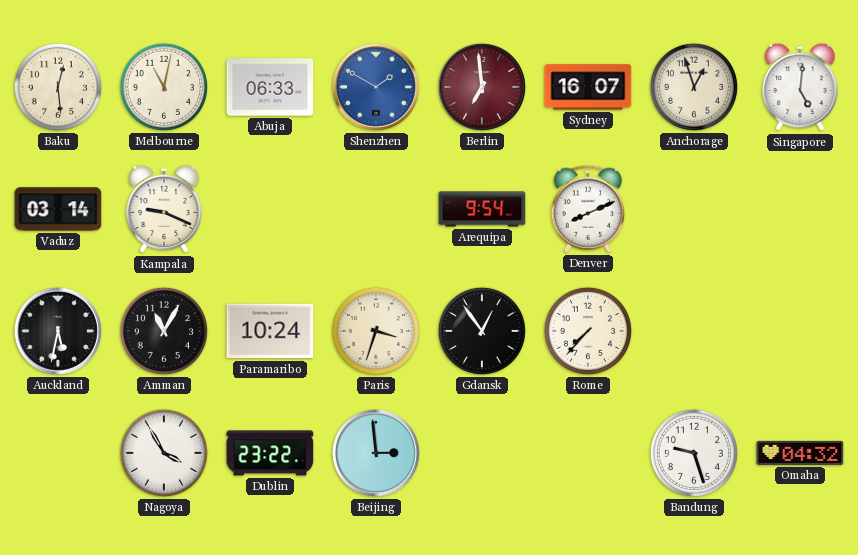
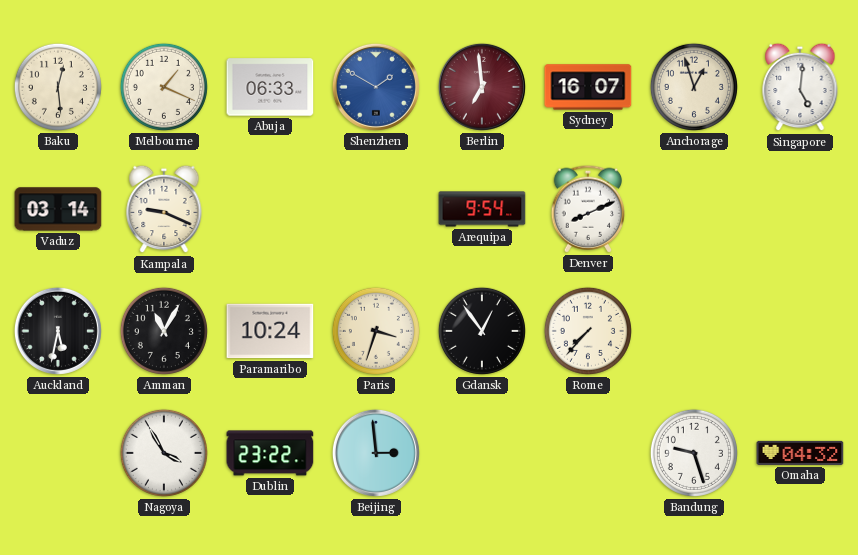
Melbourne: 11:02 -> 1:19 (164, 87)
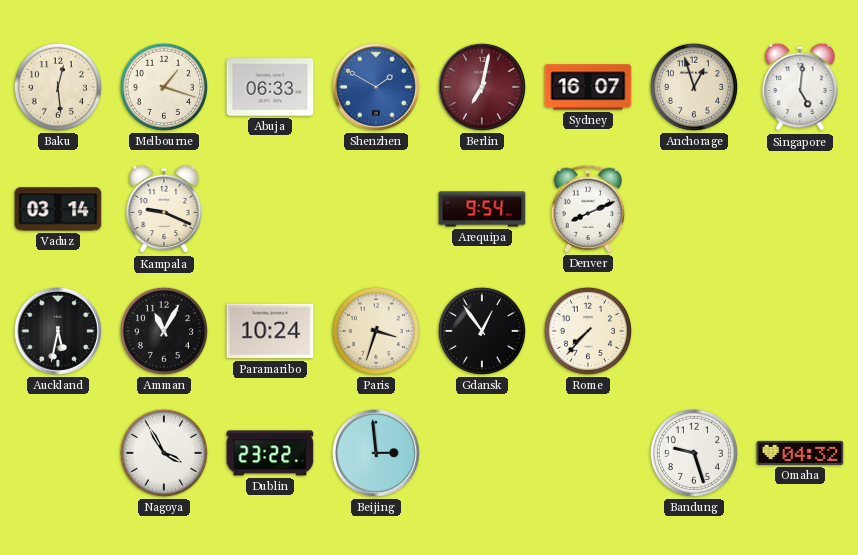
Melbourne: 1:19 -> 1:18 (164, 87)
Berlin: 6:59 -> 7:02 (482, 87)
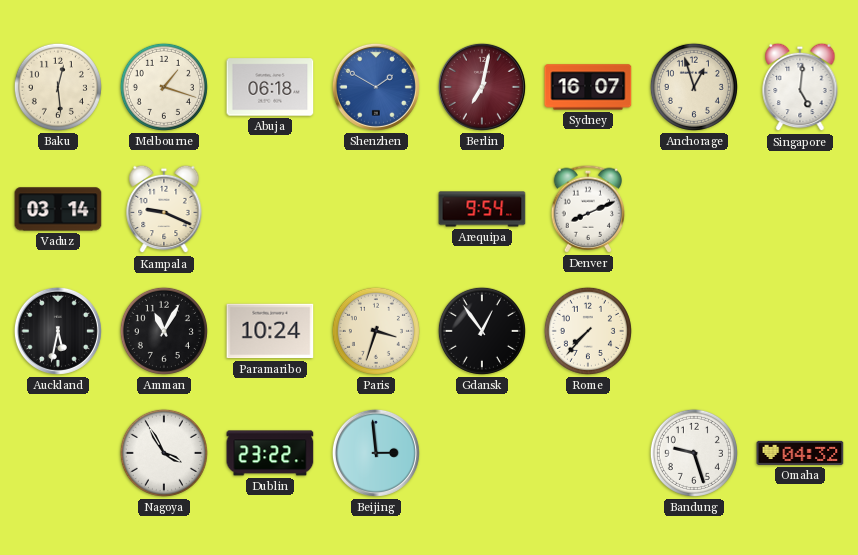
Abuja: 06:33 -> 06:18 (270, 87)
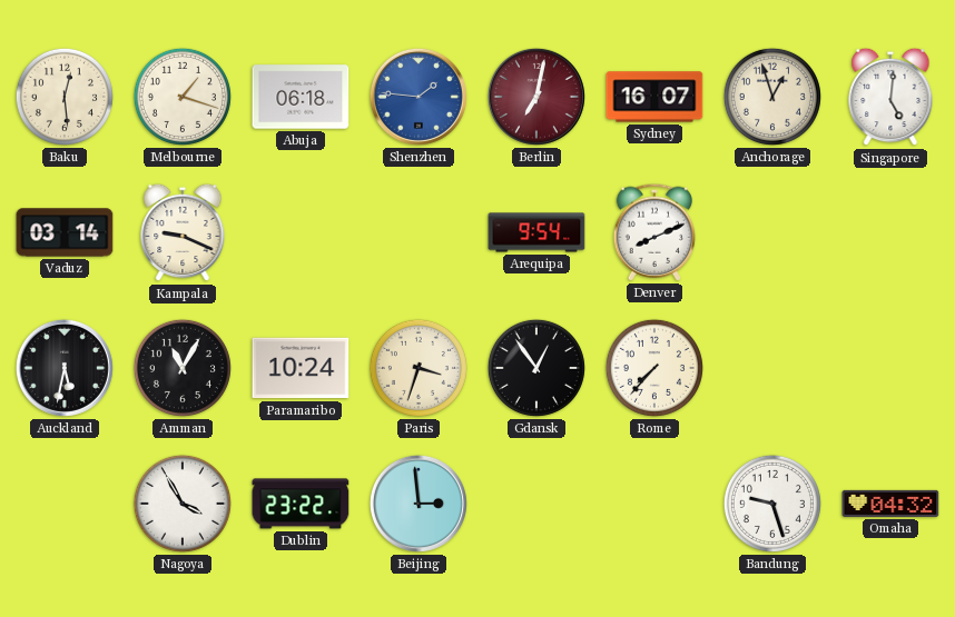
Shenzhen: 1:50 -> 1:46 (419, 97)
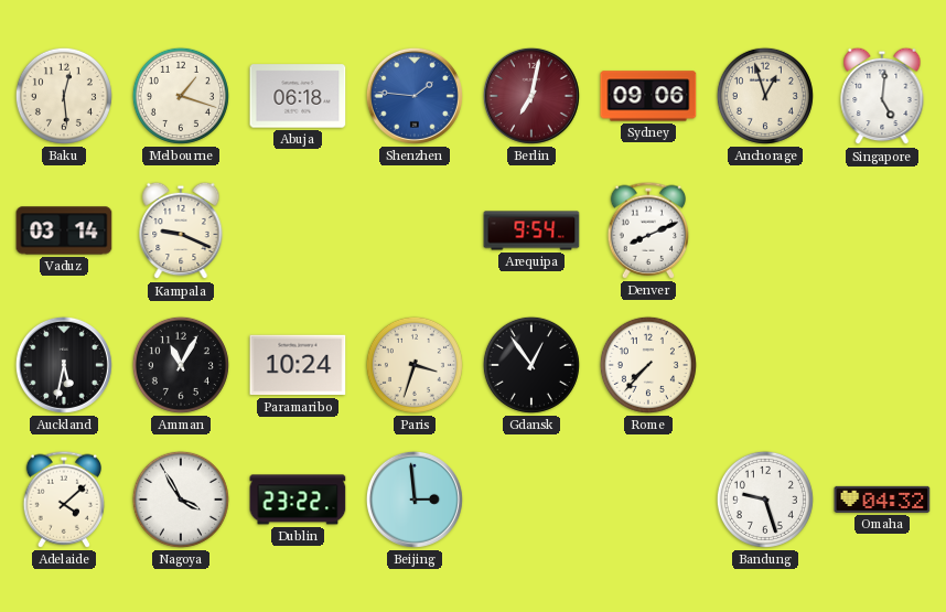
Sydney: 16:07 -> 09:06 (648, 96)
Adelaide: none -> 4:08 (64, 500)
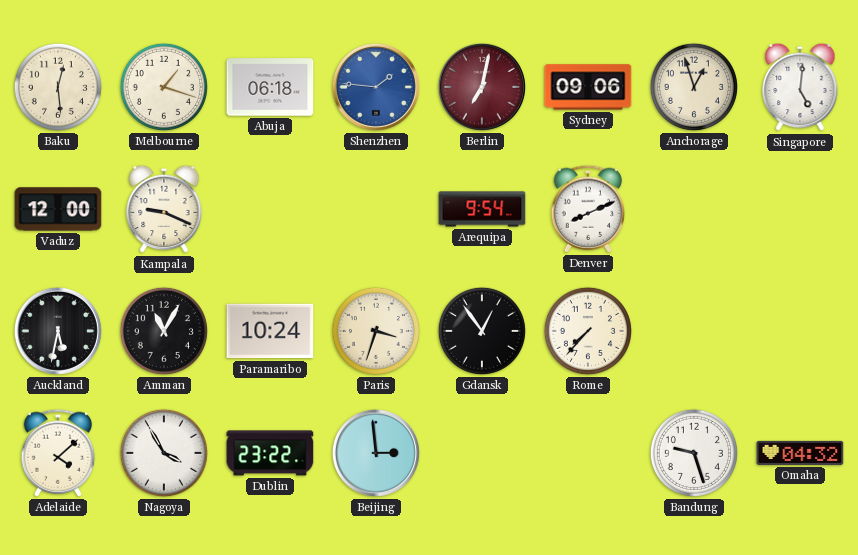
Vaduz: 03:14 -> 12:00 (58, 209)
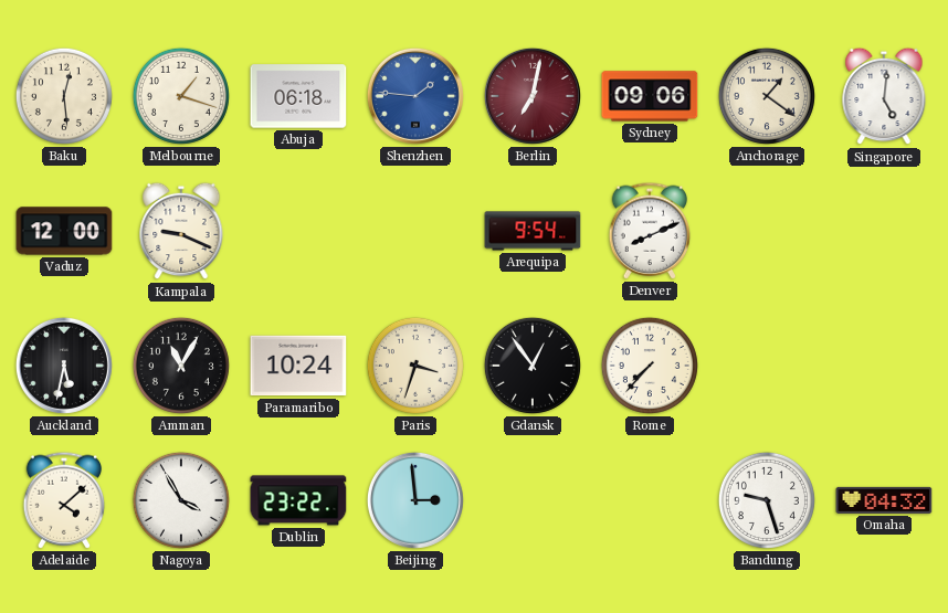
Anchorage: 12:57 -> 1:21 (767, 96)
